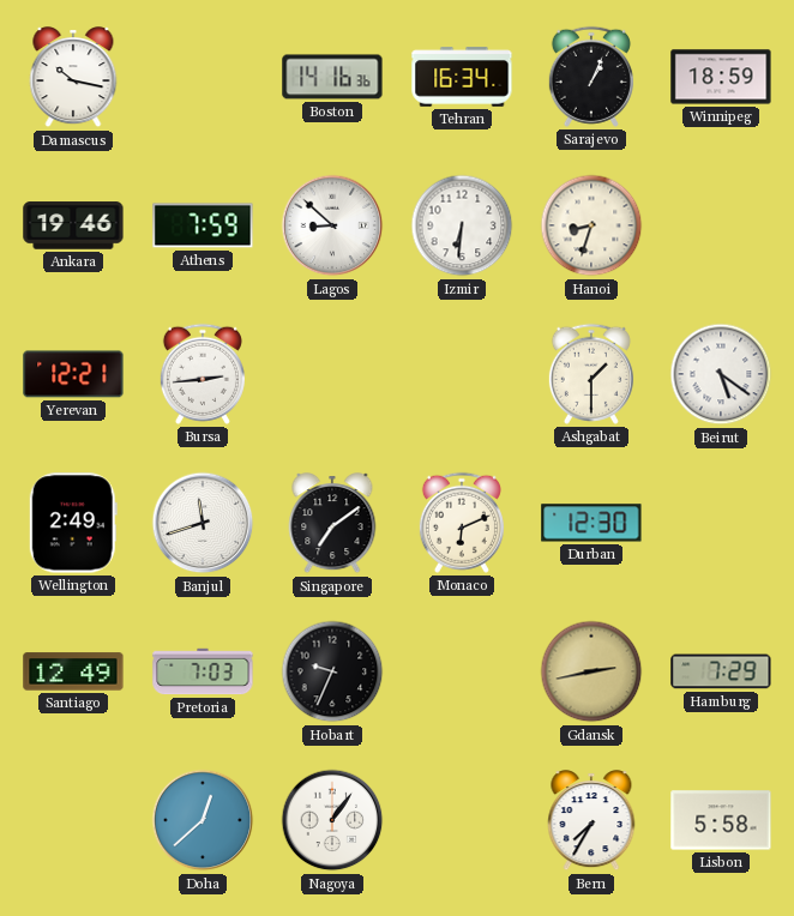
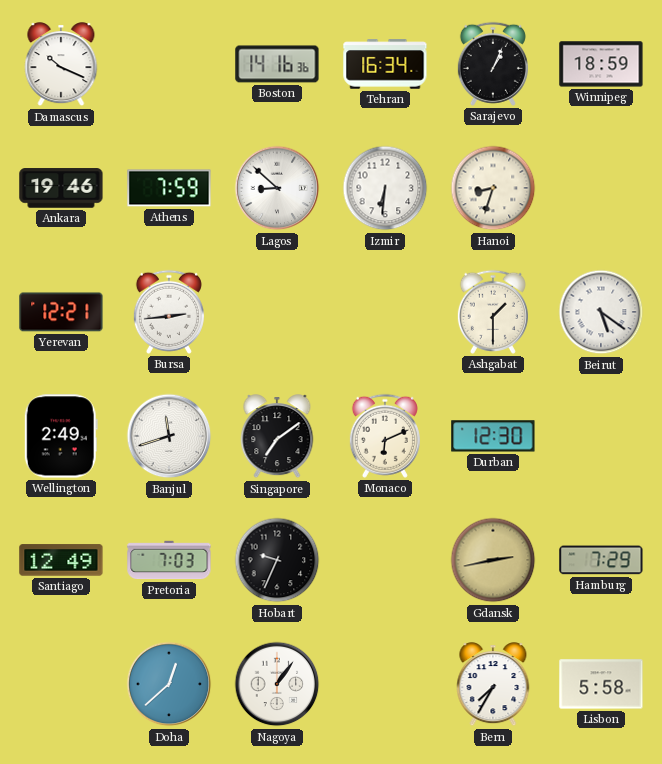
Damascus: 10:17 -> 10:19 (61, 65)
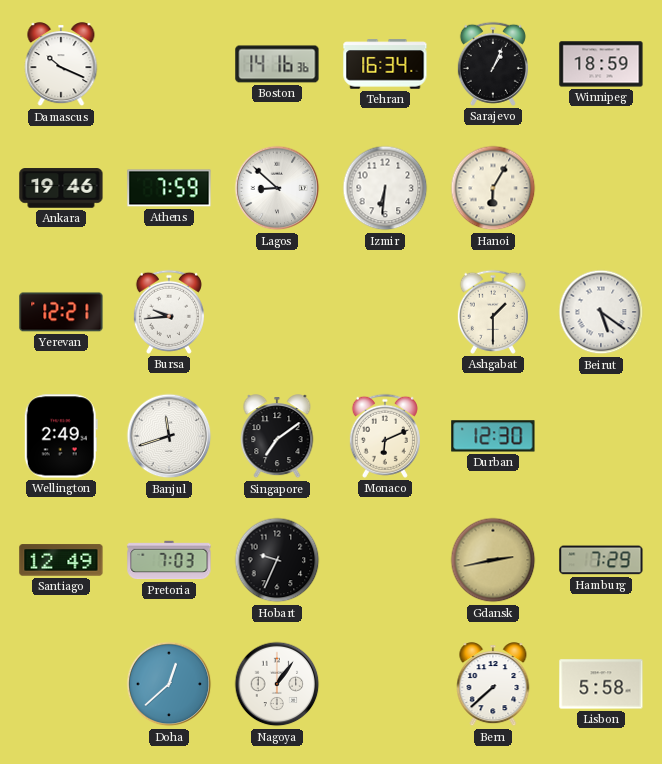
Hanoi: 8:33 -> 6:05 (493, 188)
Bursa: 2:44 -> 9:44 (169, 312)
Bern: 7:35 -> 7:38 (493, 685)
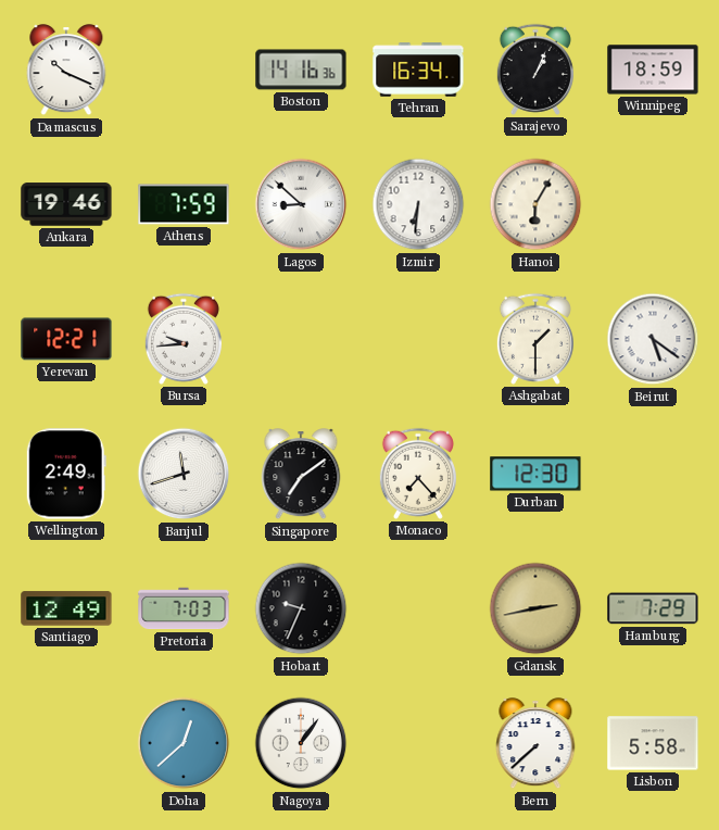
Monaco: 6:11 -> 7:23 (418, 474)
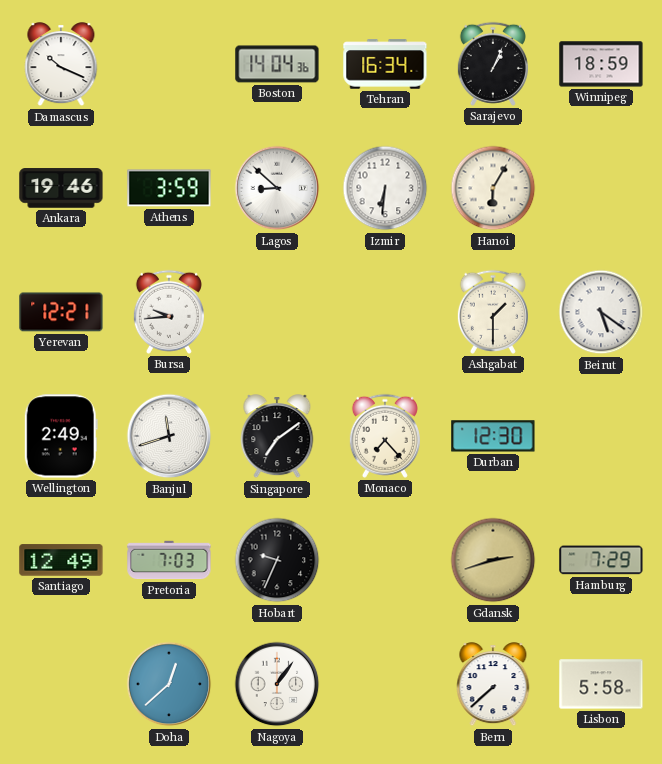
Boston: 14:16 -> 14:04 (277, 64)
Athens: 7:59 -> 3:59 (169, 188)
Gdansk: 2:43 -> 2:42 (493, 560)
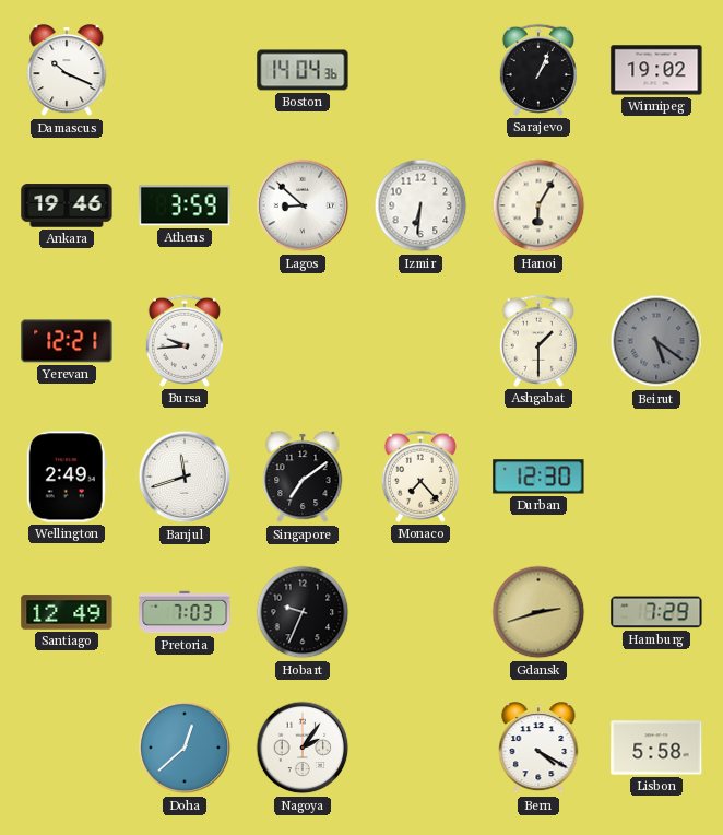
Tehran: 16:34 -> none (385, 64)
Winnipeg: 18:59 -> 19:02 (656, 70)
Beirut dial: white -> grey (656, 341)
Nagoya: 1:06 -> 2:06 (303, 748)
Bern: 7:38 -> 4:20 (538, 749)
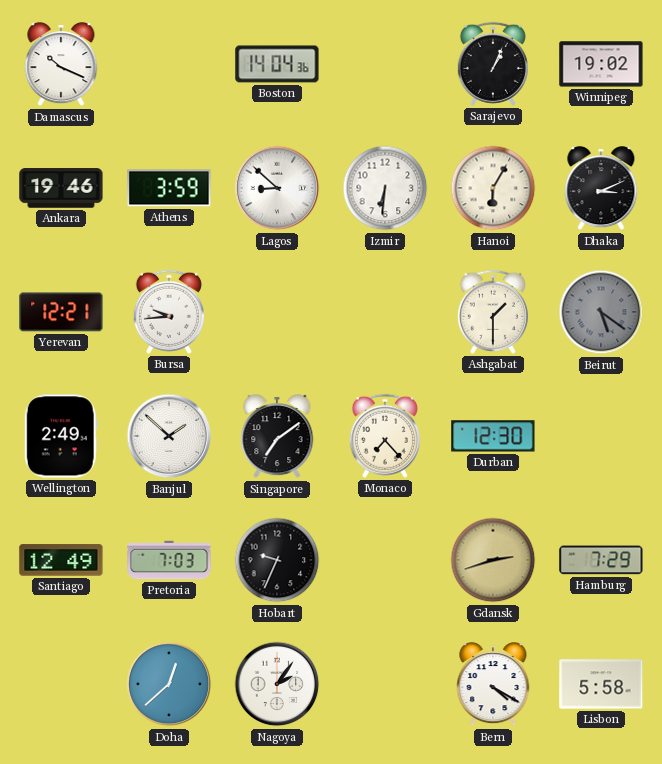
Dhaka: none -> 3:11 (601, 189)
Banjul: 11:42 -> 1:52 (169, 436)
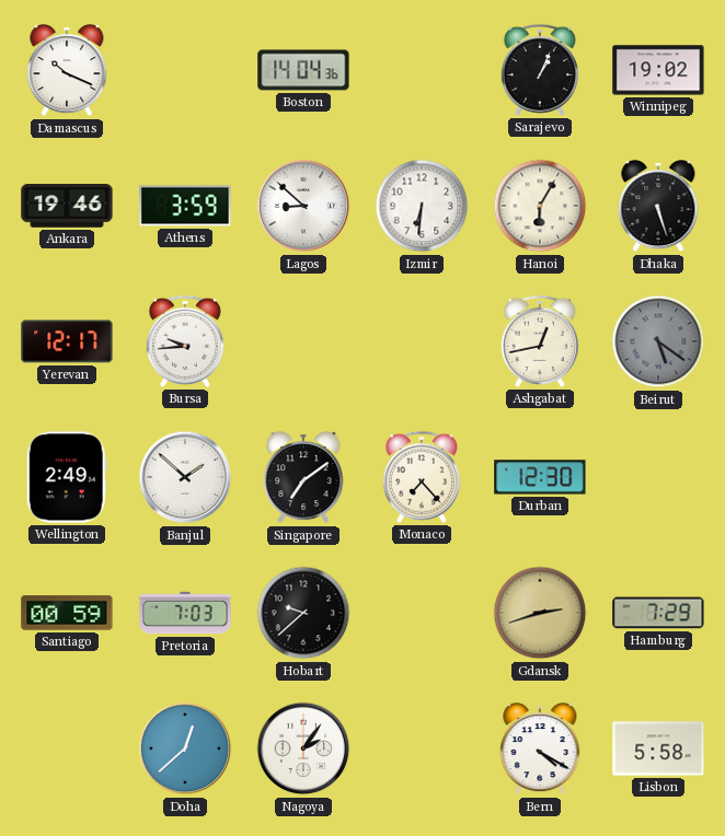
Dhaka: 3:11 -> 5:27 (658, 207)
Yerevan: 12:21 -> 12:17 (67, 341)
Ashgabat: 1:30 -> 12:43 (540, 341)
Santiago: 12:49 -> 00:59 (67, 613)
Hobart: 9:34 -> 9:38 (303, 613)
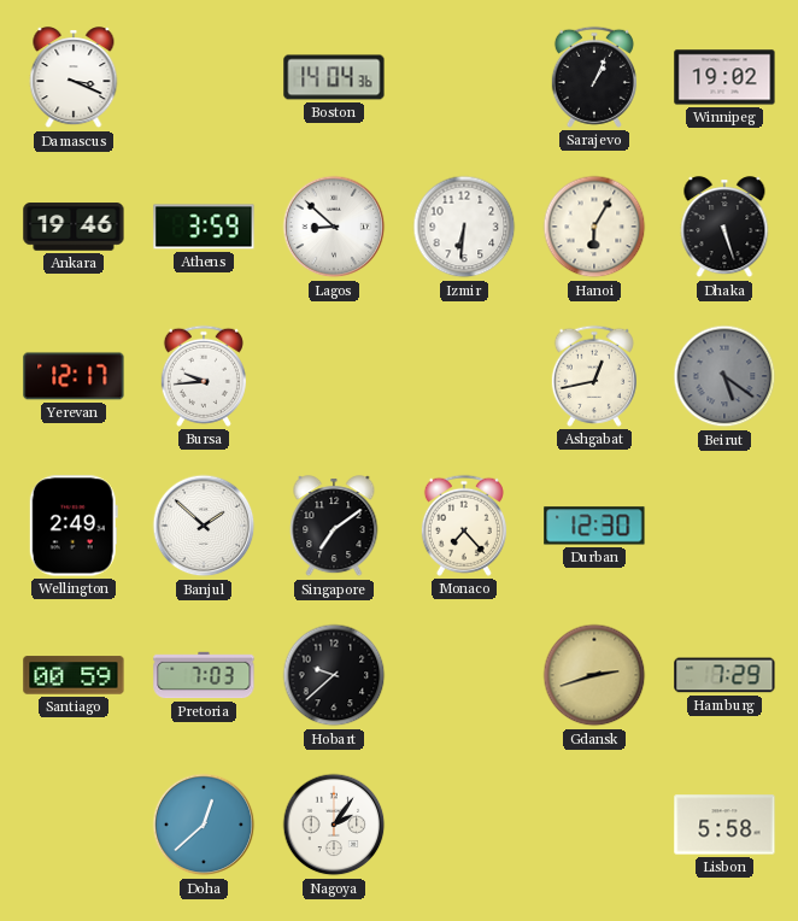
Damascus: 10:19 -> 3:19 (74, 78)
Bern: 4:20 -> none (540, 750)
